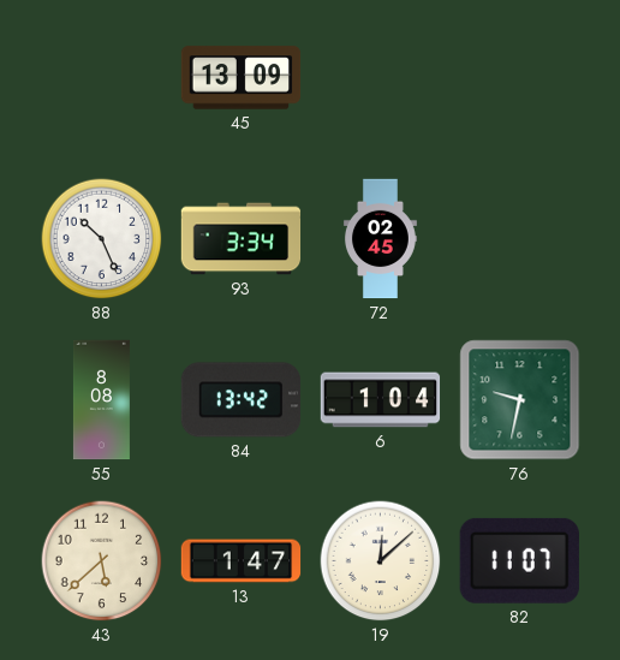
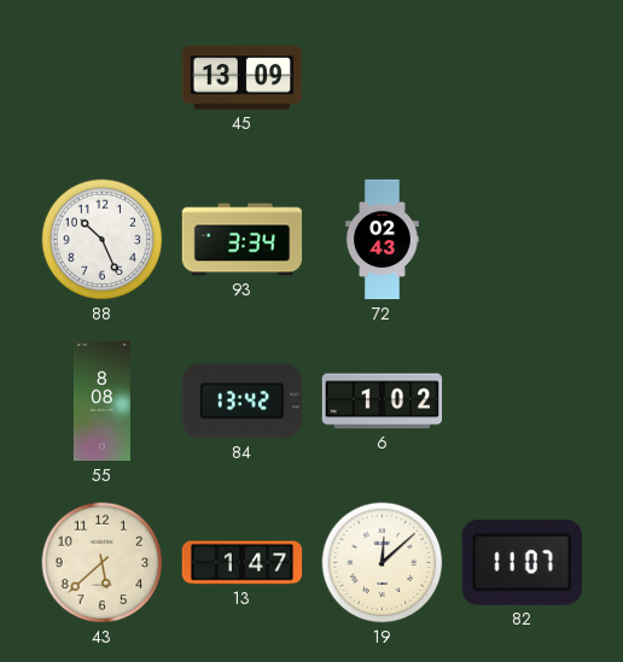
72: 02:45 -> 02:43 (383, 240)
6: 1:04 -> 1:02 (383, 402)
76: 9:32 -> none (520, 400)
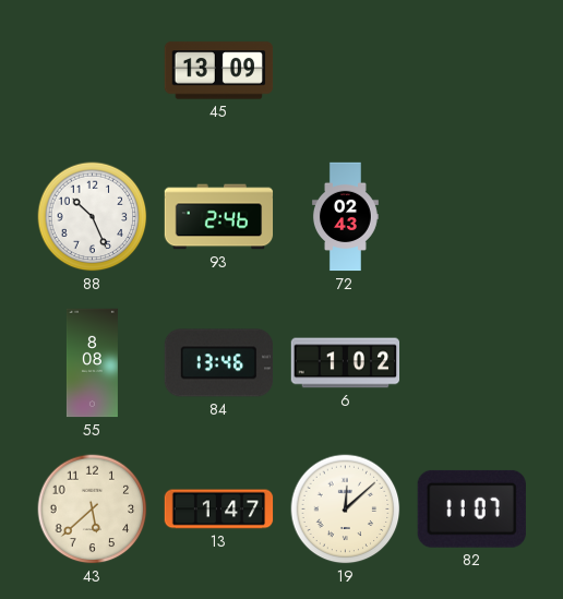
93: 3:34 -> 2:46 (219, 217)
84: 13:42 -> 13:46 (218, 363)
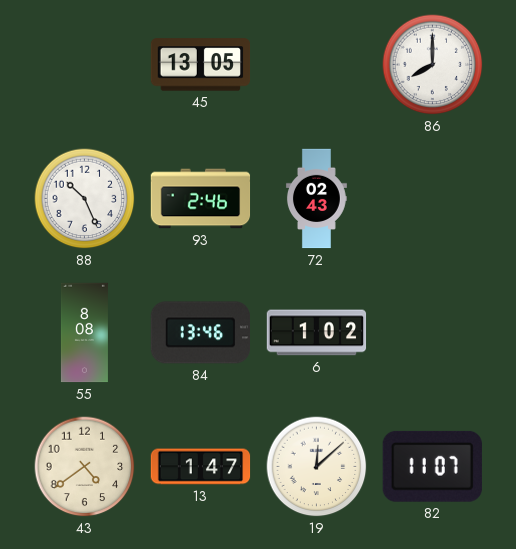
45: 13:09 -> 13:05 (201, 65)
86: none -> 8:00 (433, 65)
43: 5:38 -> 4:39 (85, 467)
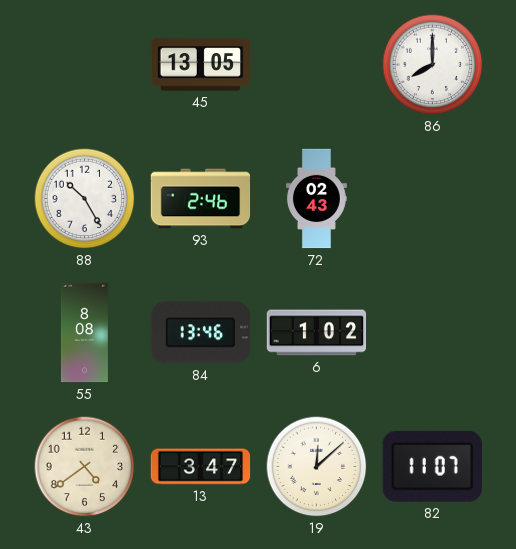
88: 10:26 -> 10:25 (85, 199)
13: 1:47 -> 3:47 (201, 467)
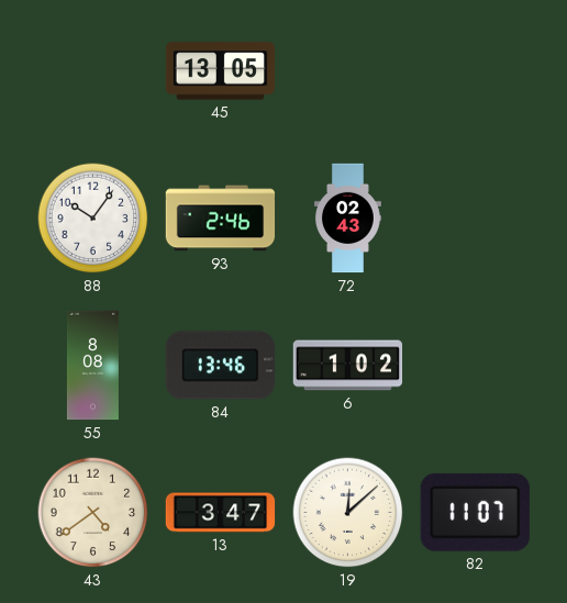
86: 8:00 -> none (433, 65)
88: 10:25 -> 10:06 (93, 219)
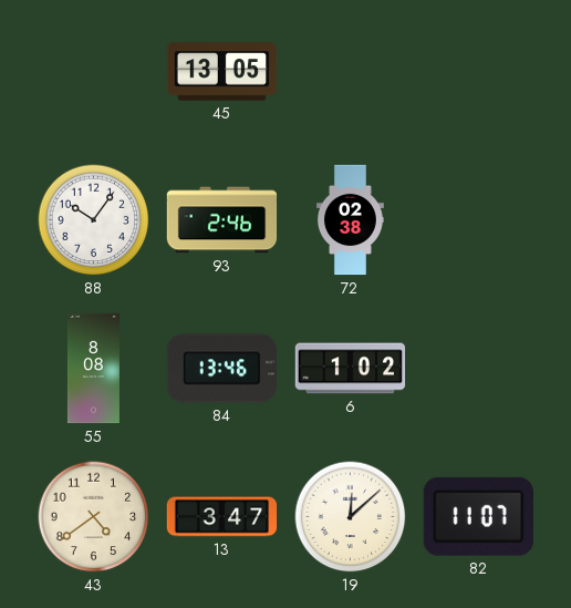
72: 02:43 -> 02:38 (351, 220)
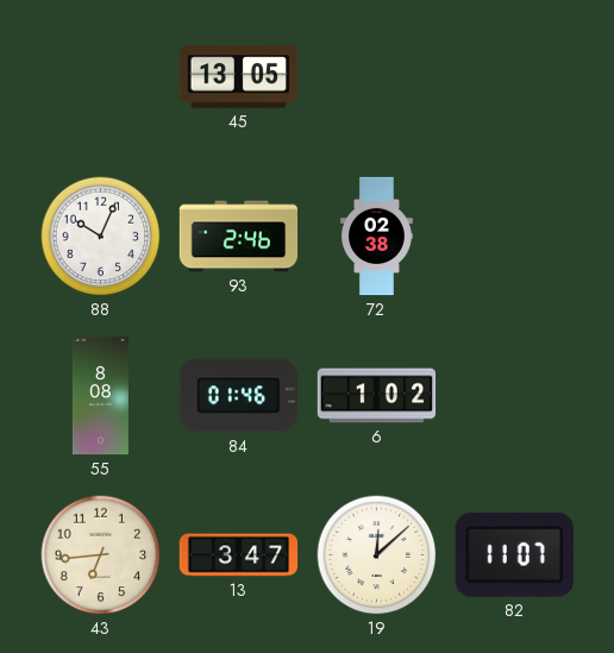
88: 10:06 -> 10:04 (101, 237)
84: 13:46 -> 01:46 (238, 396)
43: 4:39 -> 6:44 (101, 555)
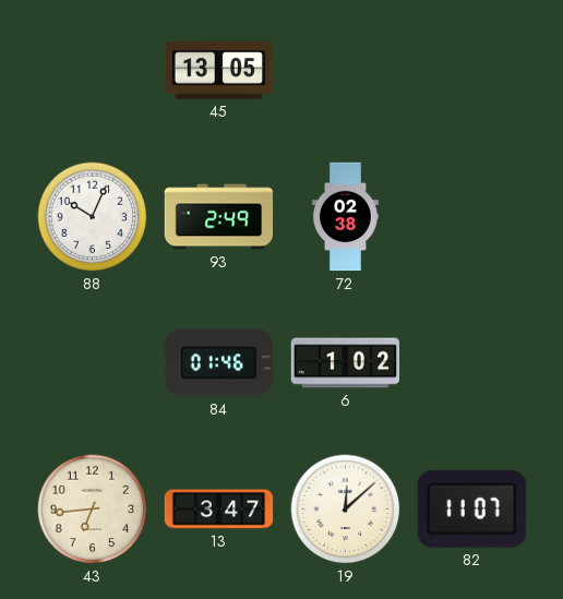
93: 2:46 -> 2:49 (219, 217)
55: 8:08 -> none (100, 396)
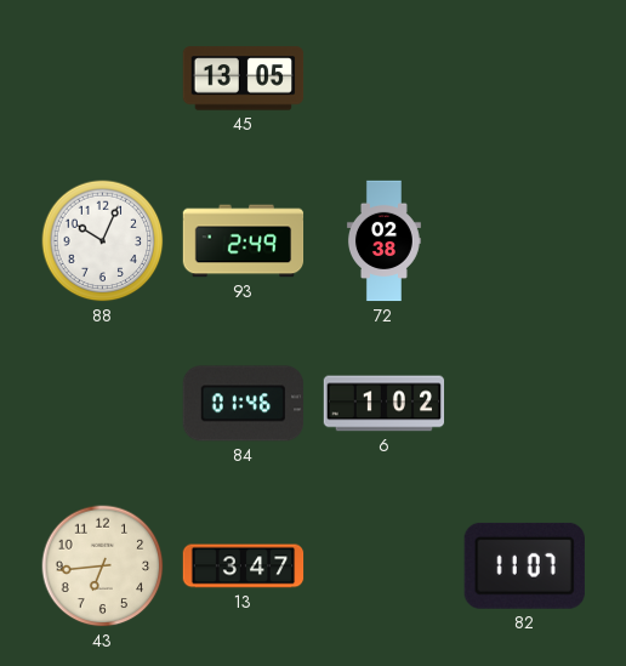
19: 12:08 -> none (346, 510)
